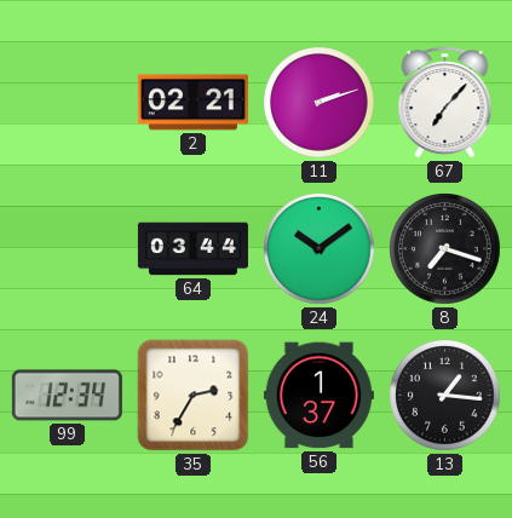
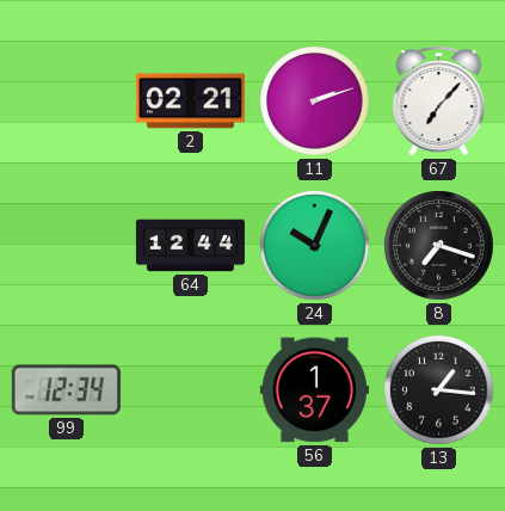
64: 03:44 -> 12:44 (190, 246)
24: 10:09 -> 10:04 (315, 246)
35: 2:35 -> none (194, 396)
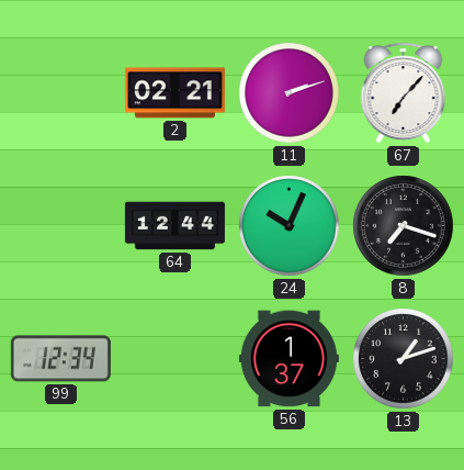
13: 1:16 -> 1:12 (404, 359)
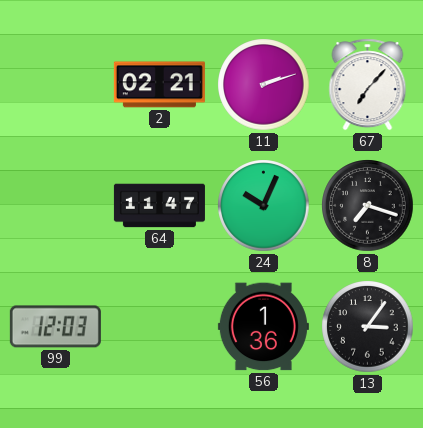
64: 12:44 -> 11:47 (159, 206)
99: 12:34 -> 12:03 (55, 327)
56: 1:37 -> 1:36 (263, 327)
13: 1:12 -> 3:06 (368, 327)
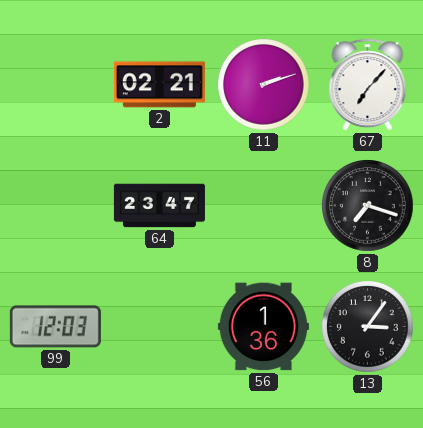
64: 11:47 -> 23:47 (159, 206)
24: 10:04 -> none (264, 206)
